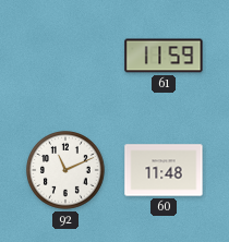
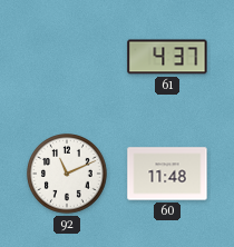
61: 11:59 -> 4:37 (167, 57)
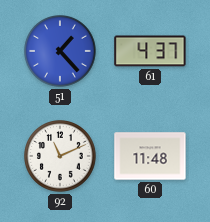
51: none -> 1:23 (61, 52)
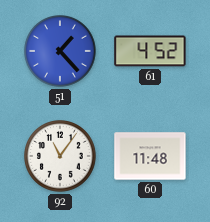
61: 4:37 -> 4:52 (150, 51)
92: 11:11 -> 11:06 (61, 157)
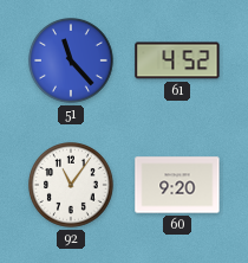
51: 1:23 -> 11:23 (72, 62)
60: 11:48 -> 9:20 (177, 185)
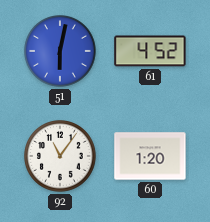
51: 11:23 -> 6:02 (61, 52)
60: 9:20 -> 1:20 (150, 156)
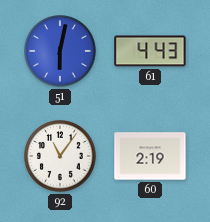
61: 4:52 -> 4:43 (150, 51)
60: 1:20 -> 2:19 (150, 156)
